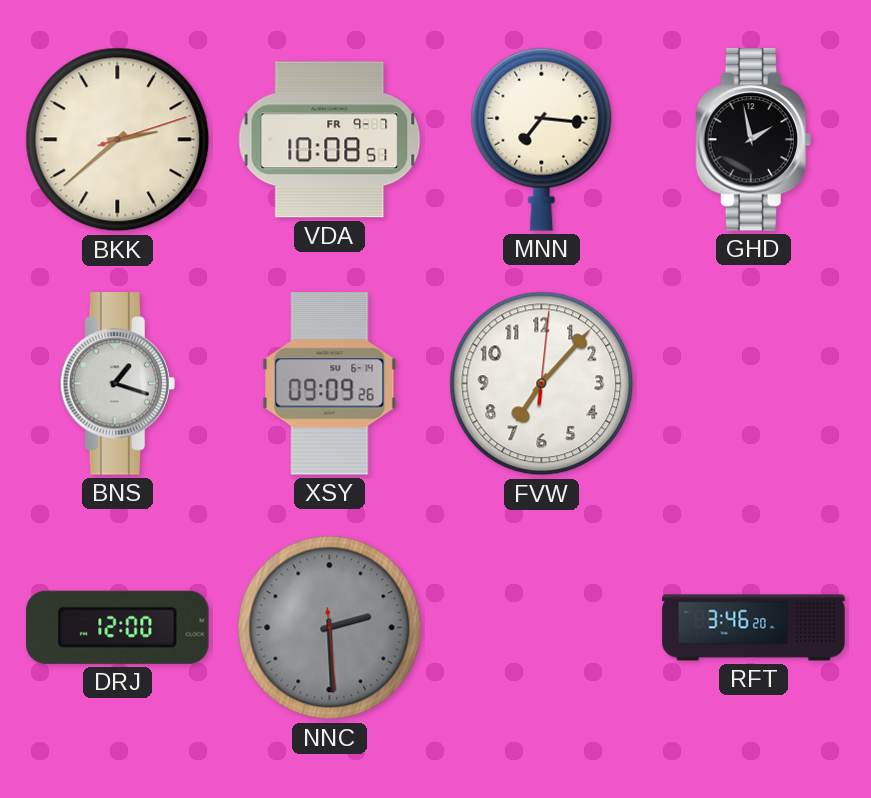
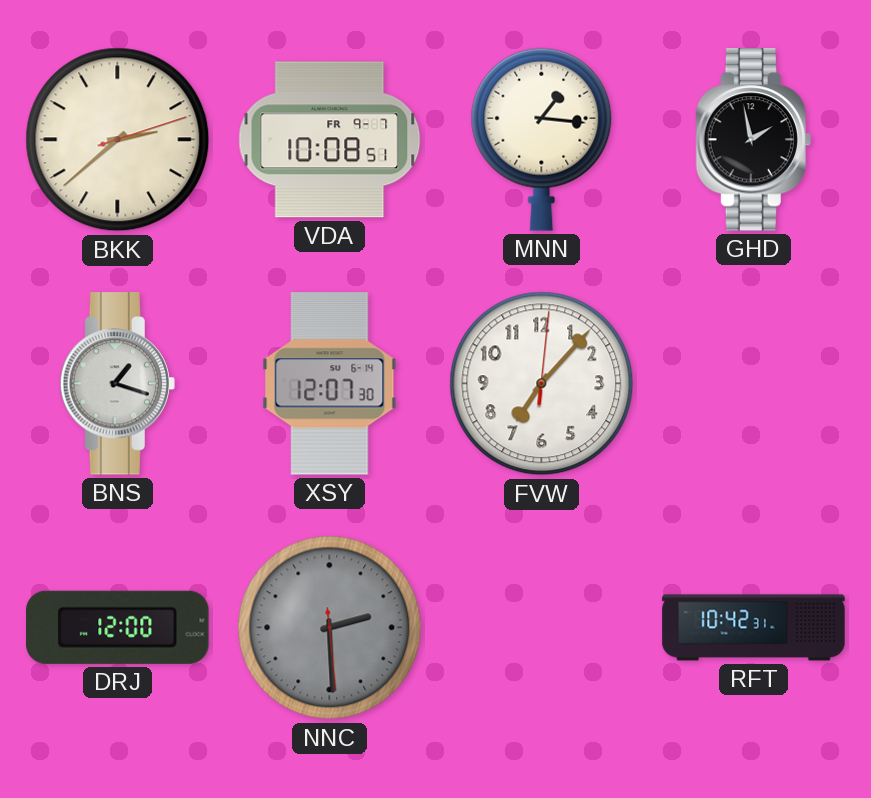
MNN: 7:16 -> 1:16 (542, 139)
XSY: 09:09 -> 12:07 (330, 384)
RFT: 3:46 -> 10:42 (754, 628)
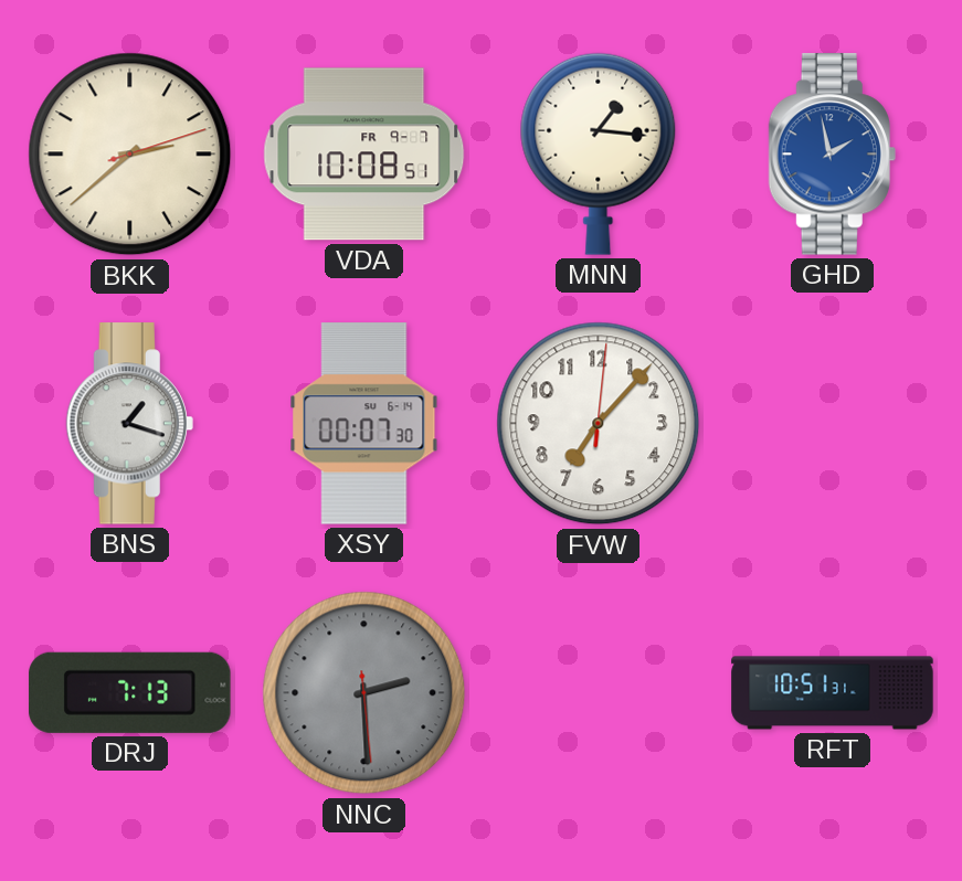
GHD dial: black -> blue (832, 155)
XSY: 12:07 -> 00:07 (364, 424)
DRJ: 12:00 -> 7:13 (130, 692)
RFT: 10:42 -> 10:51 (833, 693)
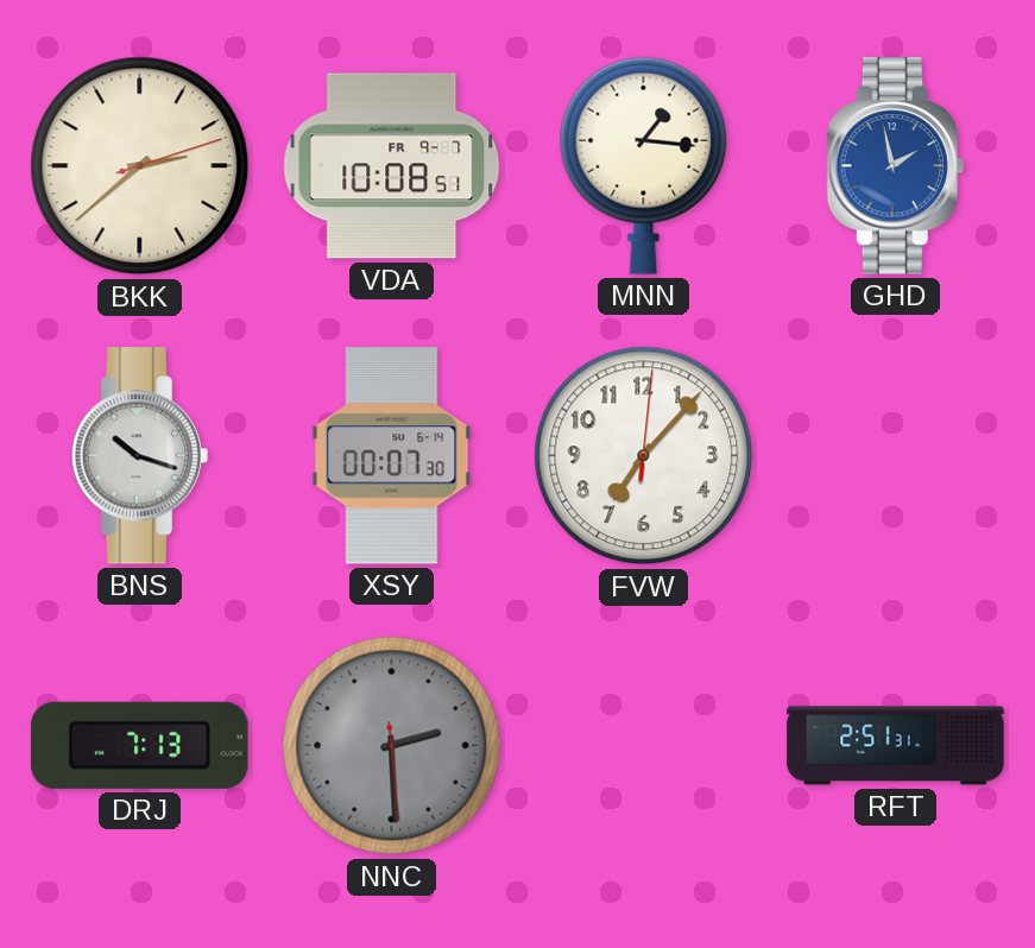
BNS: 1:18 -> 10:18 (139, 456)
RFT: 10:51 -> 2:51 (896, 746)
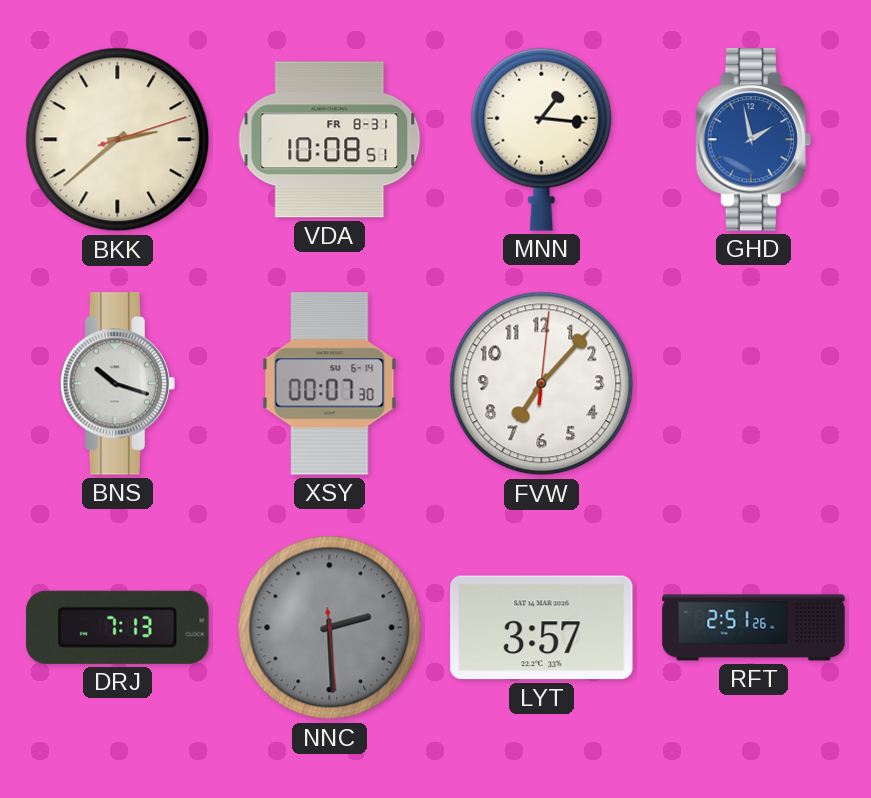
VDA date: FR 9-7 -> FR 8-31 (330, 140)
LYT: none -> 3:57 (542, 628)
RFT: 2:51:31 -> 2:51:26 (754, 628)
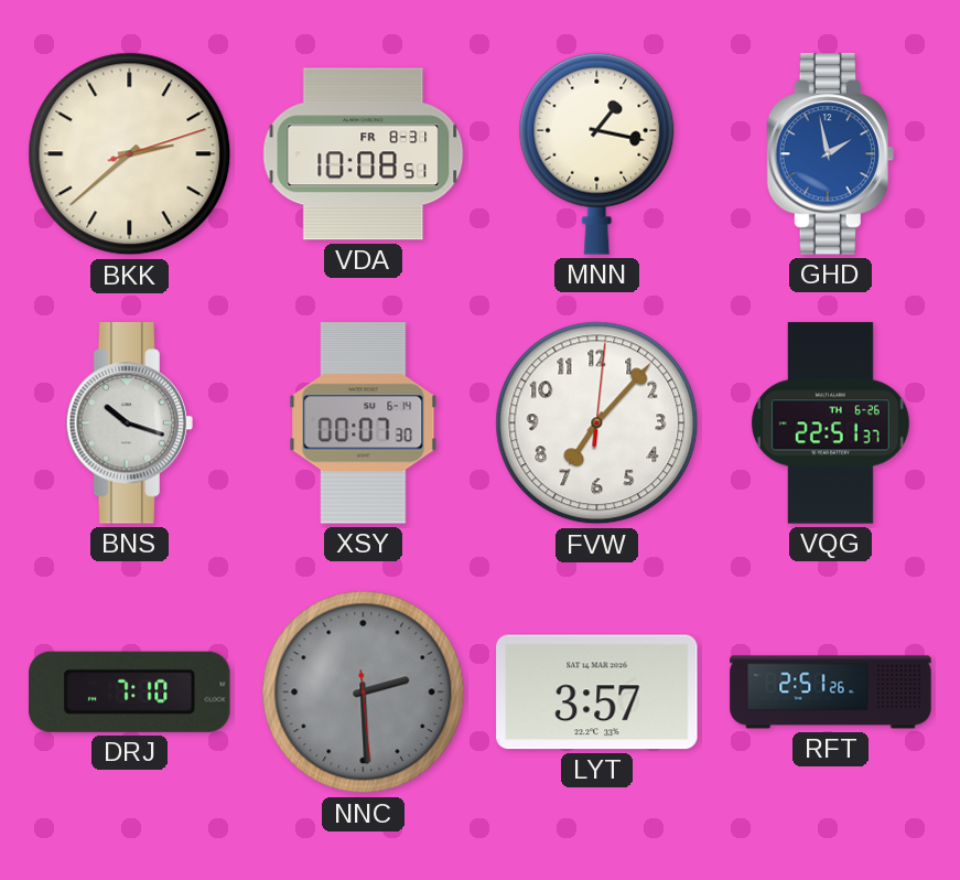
MNN: 1:16 -> 1:17 (597, 153)
VQG: none -> 22:51 (830, 423)
DRJ: 7:13 -> 7:10 (130, 691)
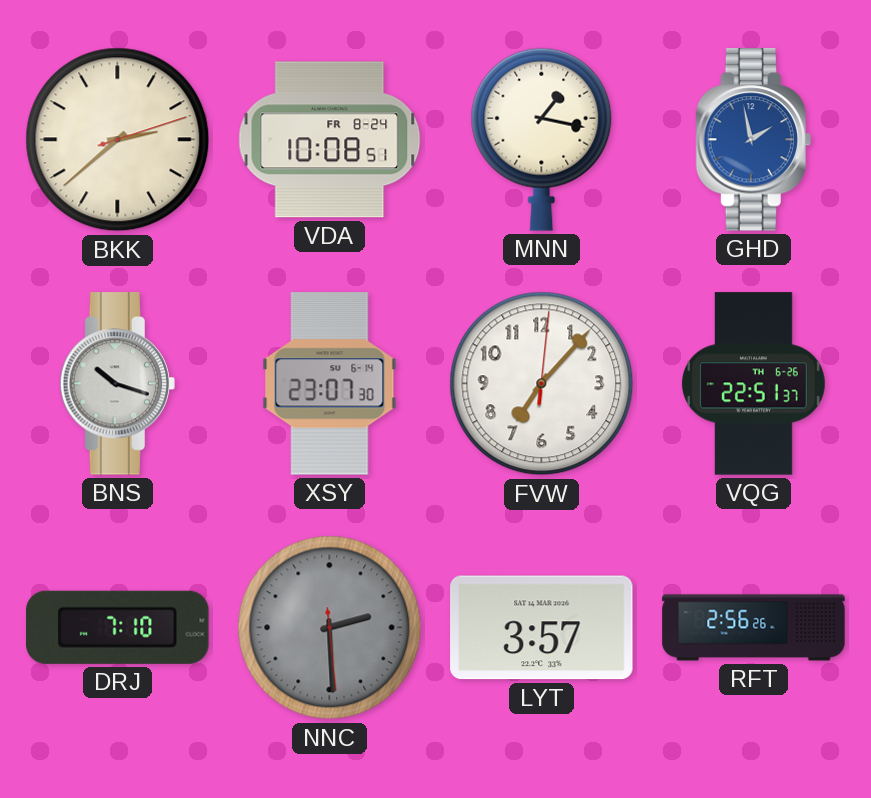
VDA date: FR 8-31 -> FR 8-24 (330, 140)
XSY: 00:07 -> 23:07 (330, 384)
RFT: 2:51 -> 2:56 (754, 628)
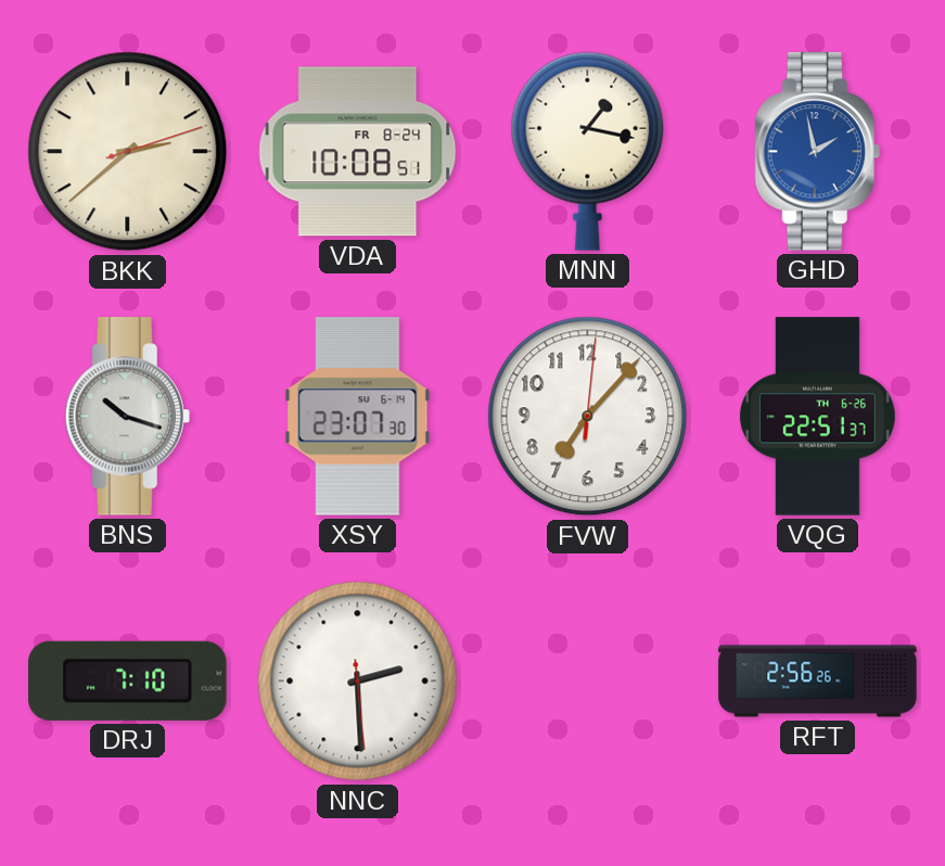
NNC dial: grey -> white (358, 682)
LYT: 3:57 -> none (542, 628)
